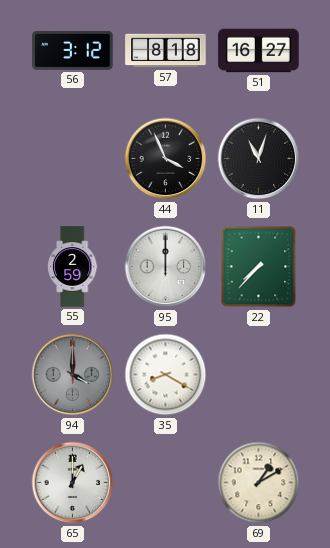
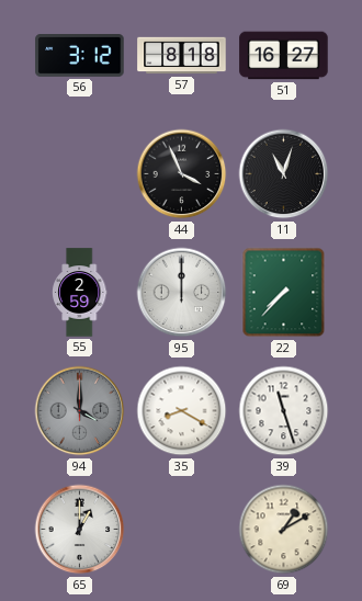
39: none -> 11:27 (284, 411)
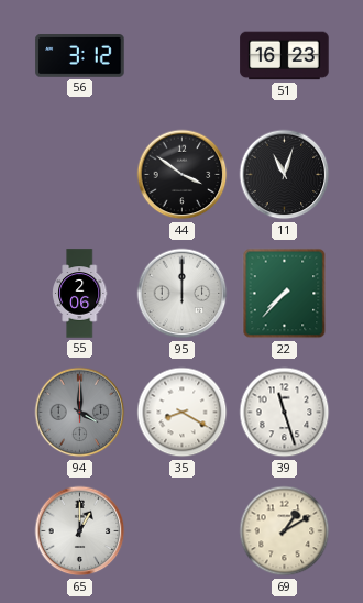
57: 8:18 -> none (182, 56)
51: 16:27 -> 16:23 (285, 56)
44: 3:56 -> 3:51 (183, 175)
55: 2:59 -> 2:06 (79, 294)
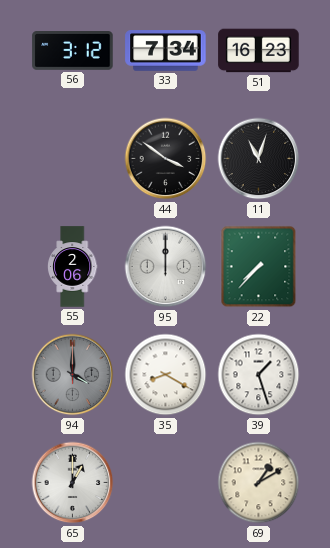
33: none -> 7:34 (166, 51)
39: 11:27 -> 1:27 (259, 375)
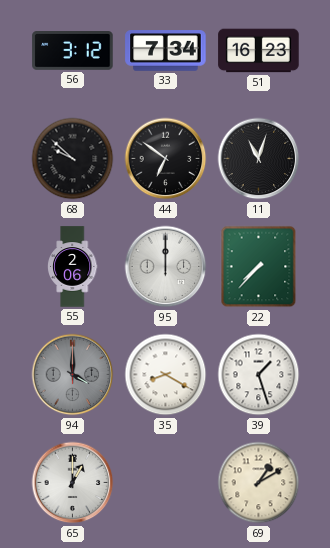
68: none -> 9:52 (73, 159)
44: 3:51 -> 6:51 (166, 159)
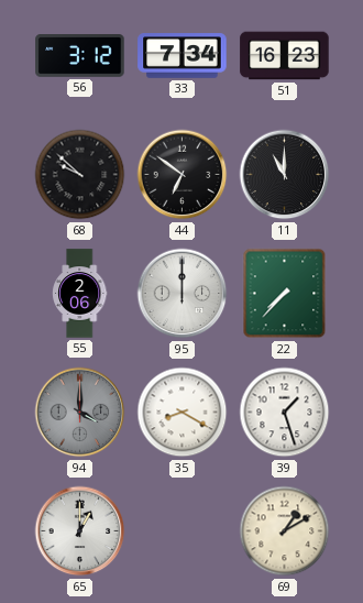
11: 11:03 -> 11:00 (285, 175)
